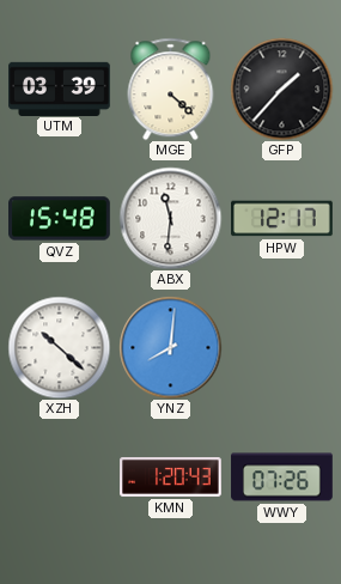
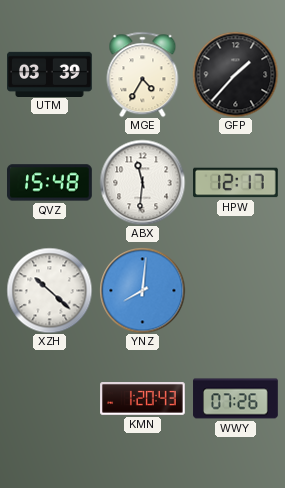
MGE: 4:22 -> 4:35 (143, 74)
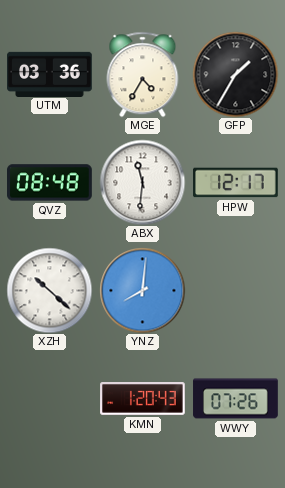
UTM: 03:39 -> 03:36 (50, 74)
GFP: 1:37 -> 1:35 (235, 74)
QVZ: 15:48 -> 08:48 (50, 183)
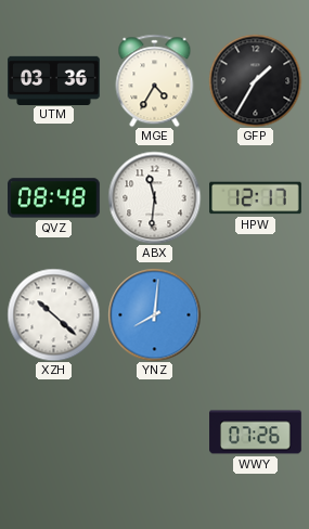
KMN: 1:20 -> none (143, 399)
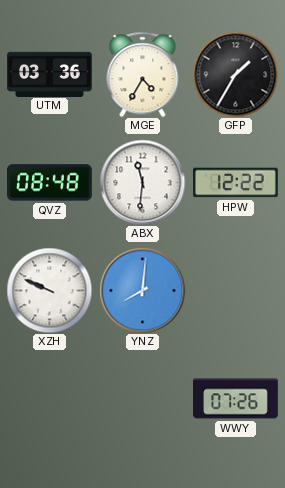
HPW: 12:17 -> 12:22 (236, 183)
XZH: 10:22 -> 9:49 (49, 290)
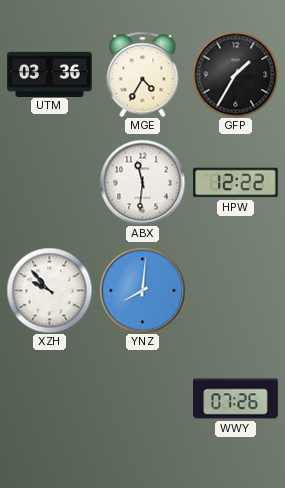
QVZ: 08:48 -> none (50, 183)
XZH: 9:49 -> 9:53 (49, 290)
